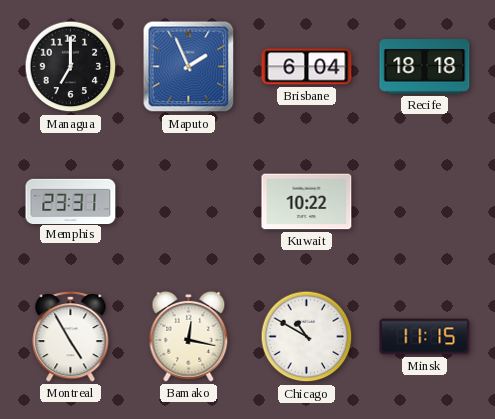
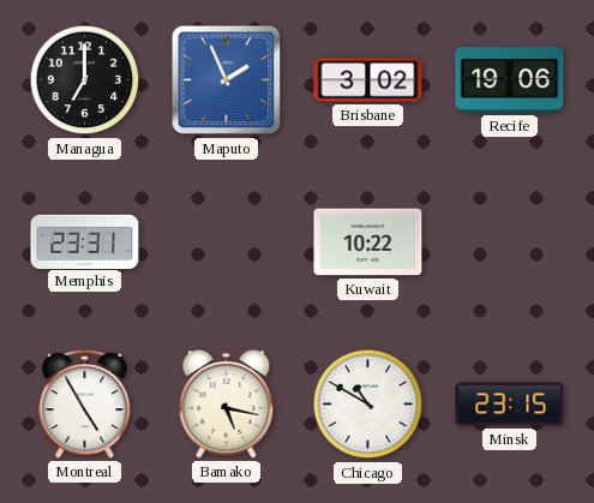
Brisbane: 6:04 -> 3:02 (368, 80)
Recife: 18:18 -> 19:06 (510, 80)
Bamako: 12:17 -> 5:17 (227, 403)
Minsk: 11:15 -> 23:15 (510, 405)
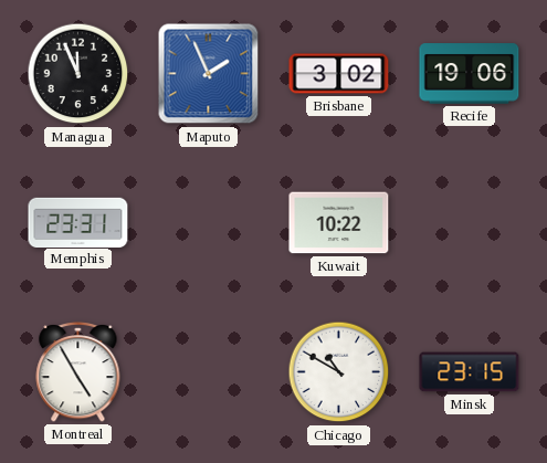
Managua: 7:00 -> 11:56 (78, 74)
Bamako: 5:17 -> none (227, 403)
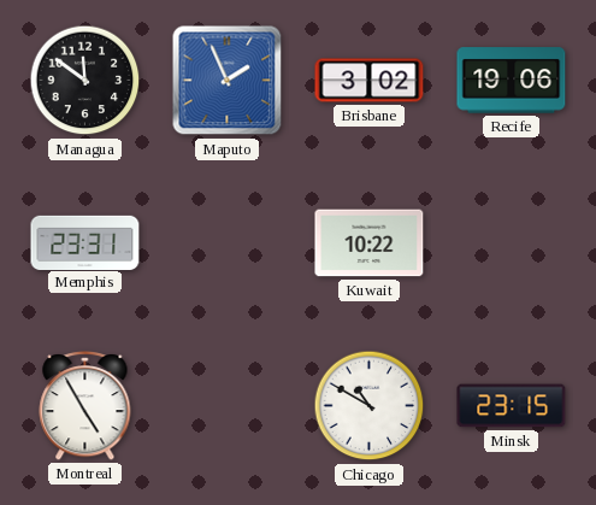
Managua: 11:56 -> 11:51 (85, 81)
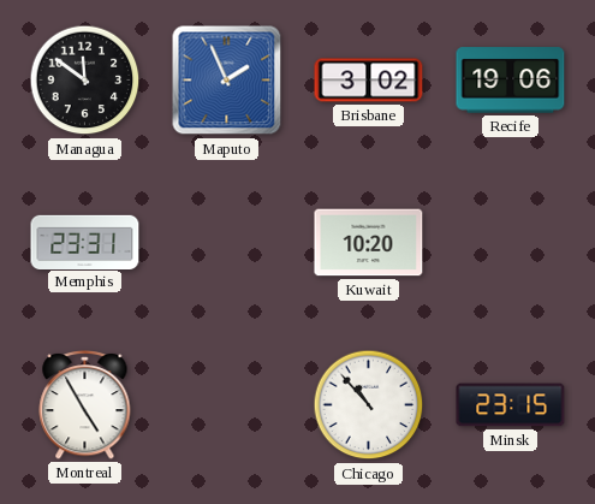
Kuwait: 10:22 -> 10:20 (369, 243)
Chicago: 10:50 -> 10:53 (369, 405)
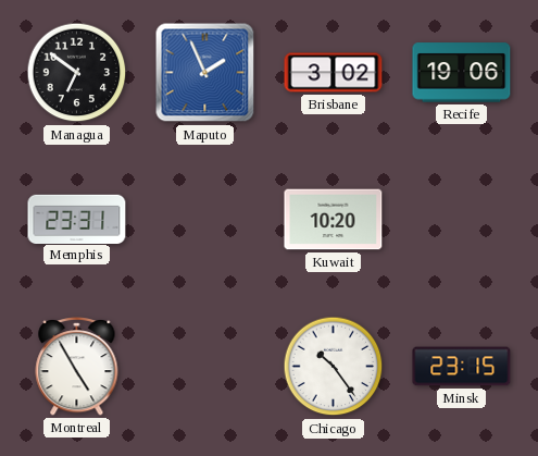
Managua: 11:51 -> 6:51 (77, 73)
Chicago: 10:53 -> 10:24 (334, 367)
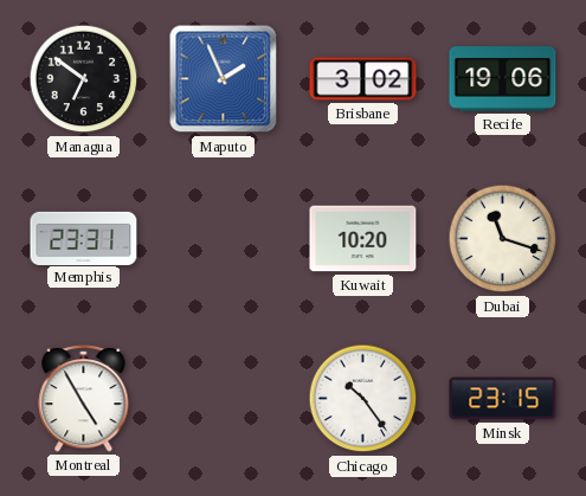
Dubai: none -> 11:18 (503, 239)
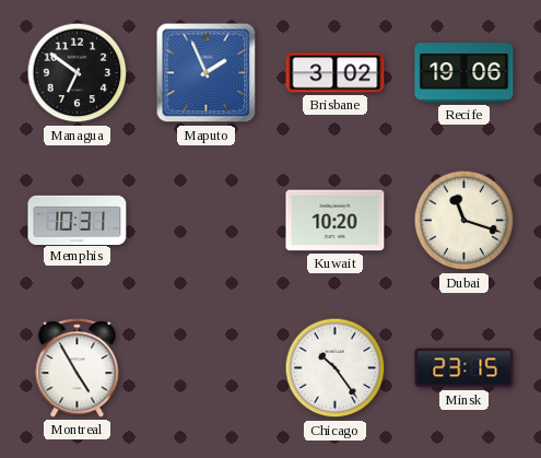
Memphis: 23:31 -> 10:31 (78, 220)
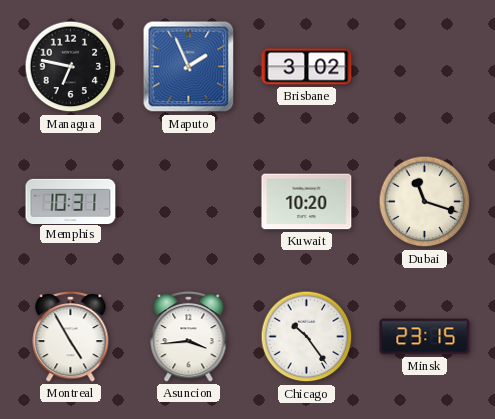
Managua: 6:51 -> 6:47 (71, 67)
Recife: 19:06 -> none (464, 73)
Asuncion: none -> 3:44 (189, 337)
